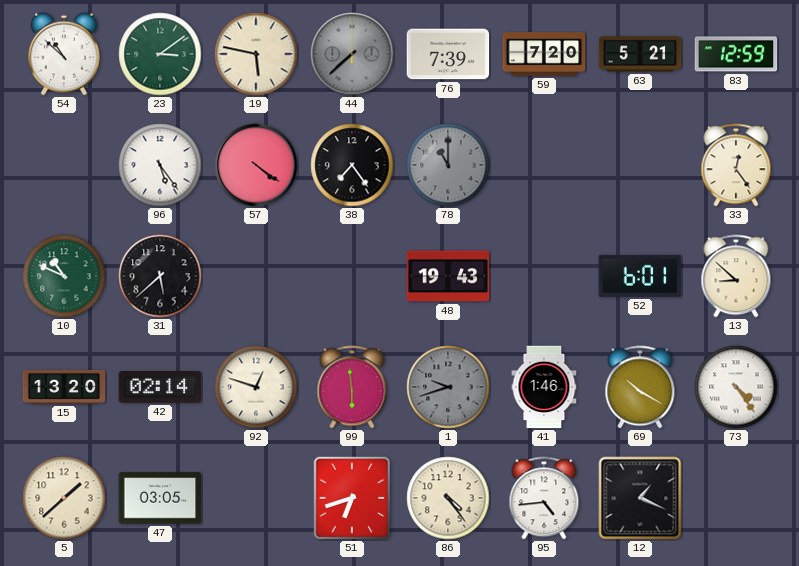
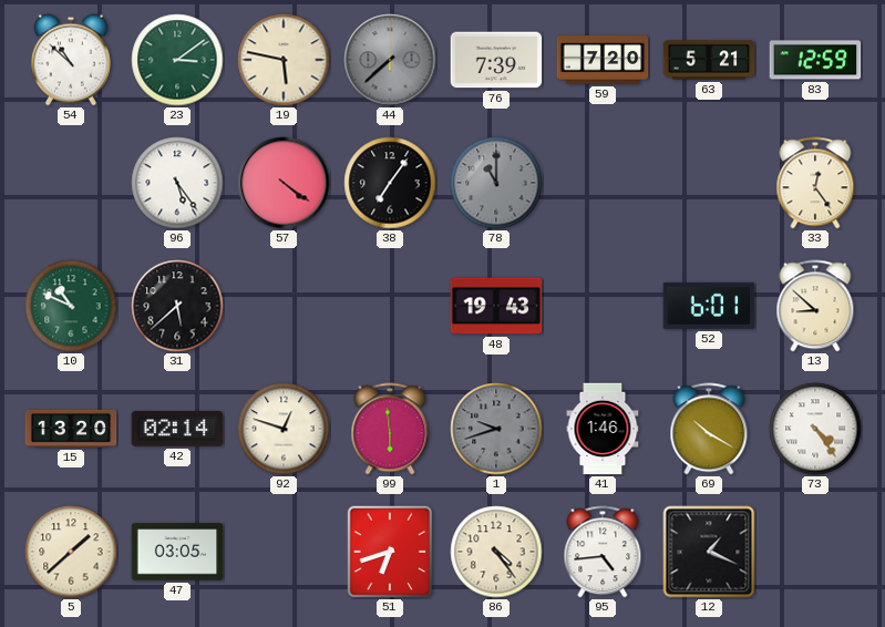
38: 7:24 -> 7:06 (390, 183)
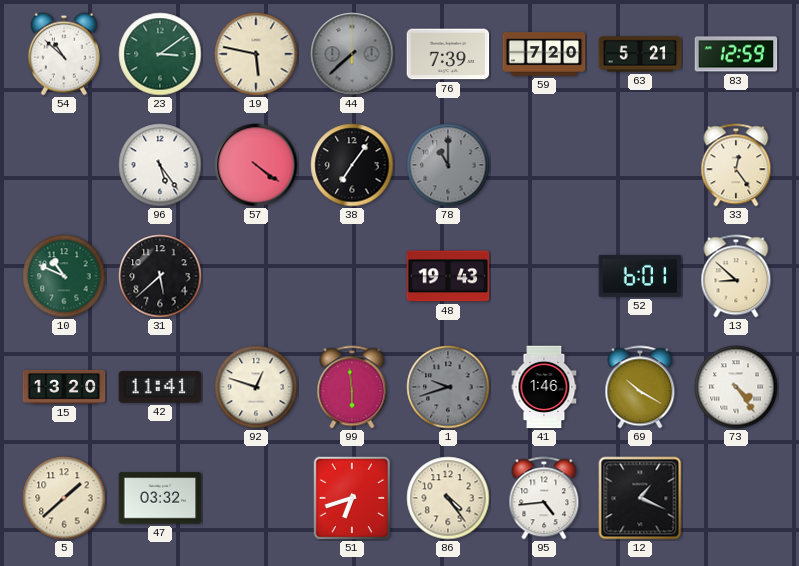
42: 02:14 -> 11:41 (160, 387)
47: 03:05 -> 03:32 (160, 498)
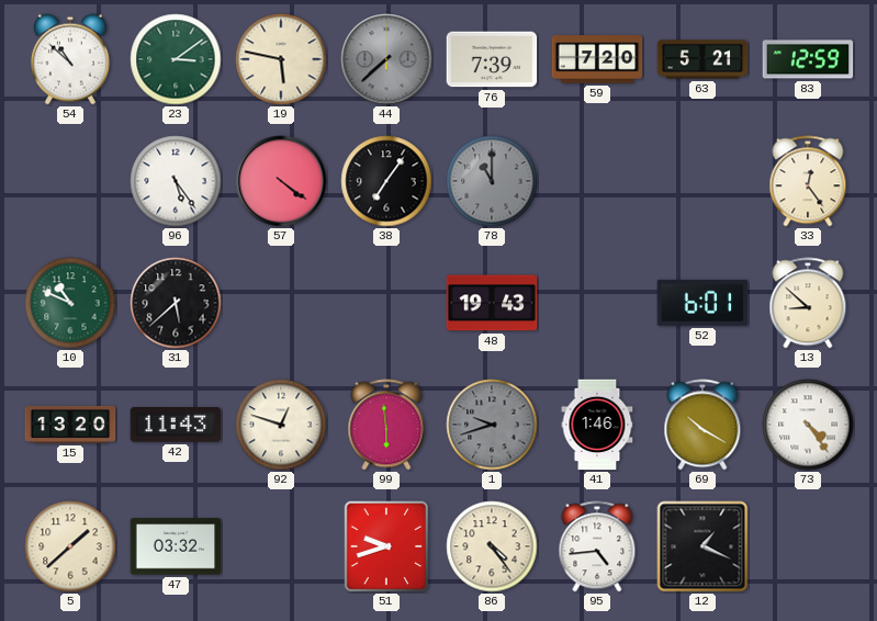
42: 11:41 -> 11:43 (176, 425)
51: 6:42 -> 9:42 (386, 546)
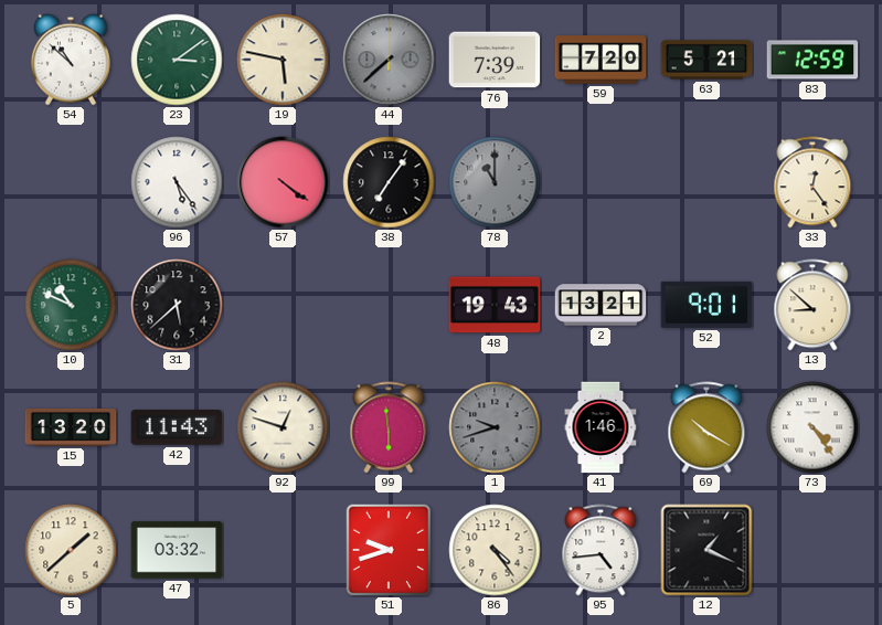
2: none -> 13:21 (601, 305)
52: 6:01 -> 9:01 (706, 305)
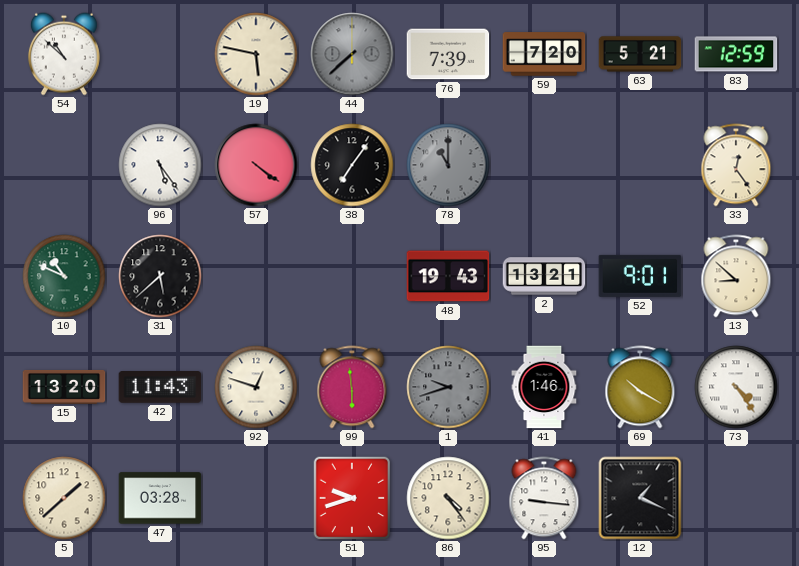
23: 3:09 -> none (177, 60)
47: 03:32 -> 03:28 (160, 498)
95: 4:44 -> 9:16 (544, 498)
